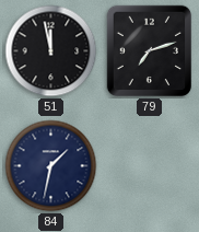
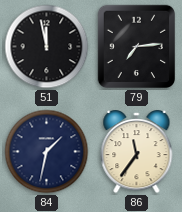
79: 7:12 -> 7:14 (137, 47)
86: none -> 11:36 (137, 153)
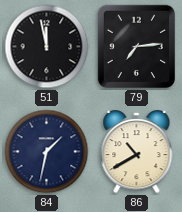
86: 11:36 -> 10:40 (137, 153)
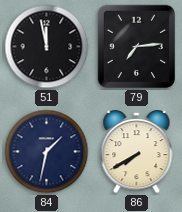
86: 10:40 -> 7:40 (137, 153)
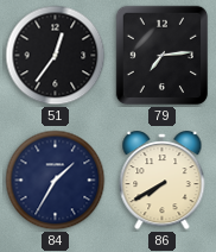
51: 11:58 -> 12:36 (56, 56)
84: 1:32 -> 1:35 (56, 181)
